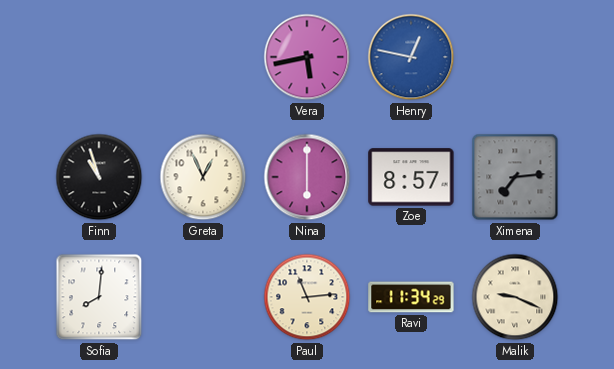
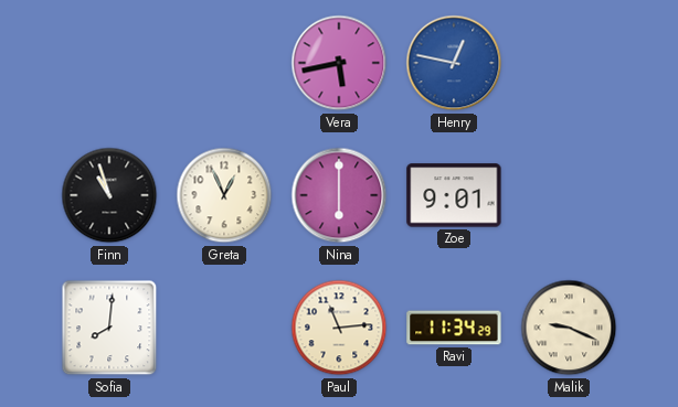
Zoe: 8:57 -> 9:01 (454, 195)
Ximena: 7:14 -> none (515, 177)
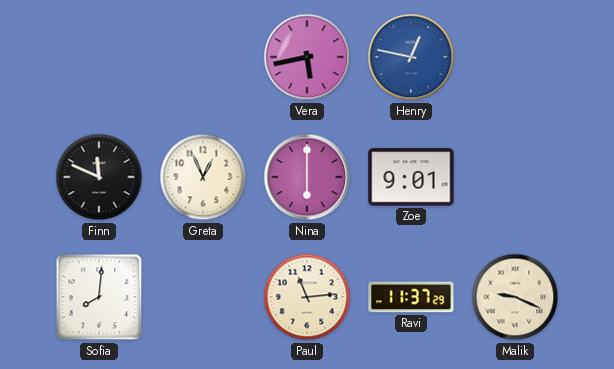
Finn: 10:57 -> 11:49 (99, 177)
Ravi: 11:34 -> 11:37 (411, 297)
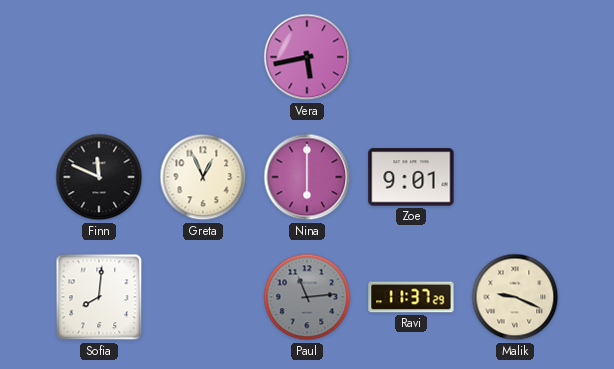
Henry: 12:47 -> none (411, 57)
Paul dial: cream -> grey (307, 297)
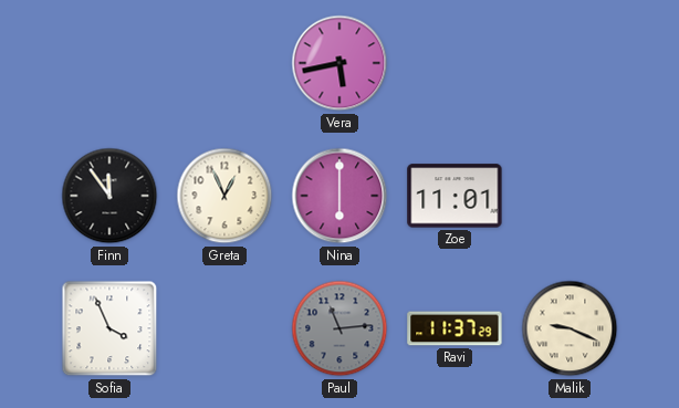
Finn: 11:49 -> 11:54 (109, 196)
Zoe: 9:01 -> 11:01 (455, 196)
Sofia: 8:01 -> 3:56 (109, 328)
